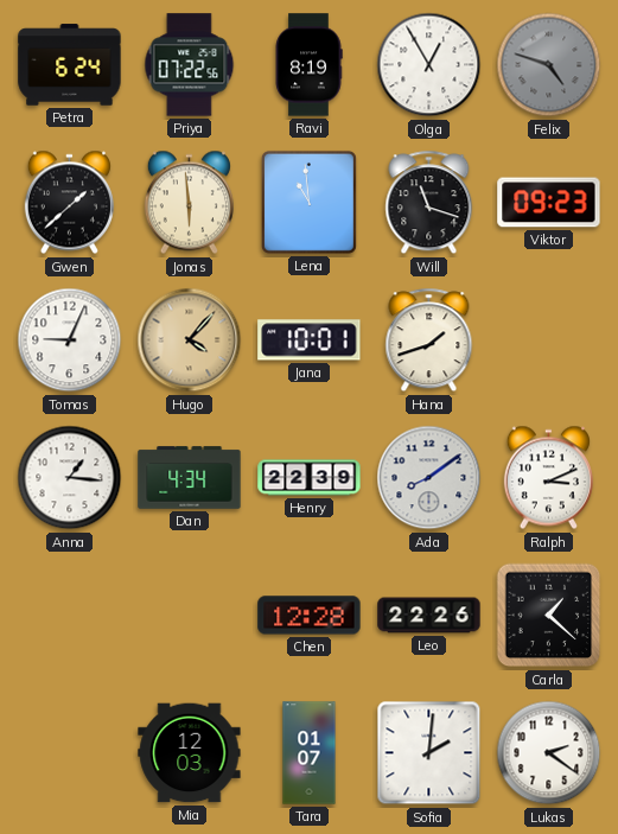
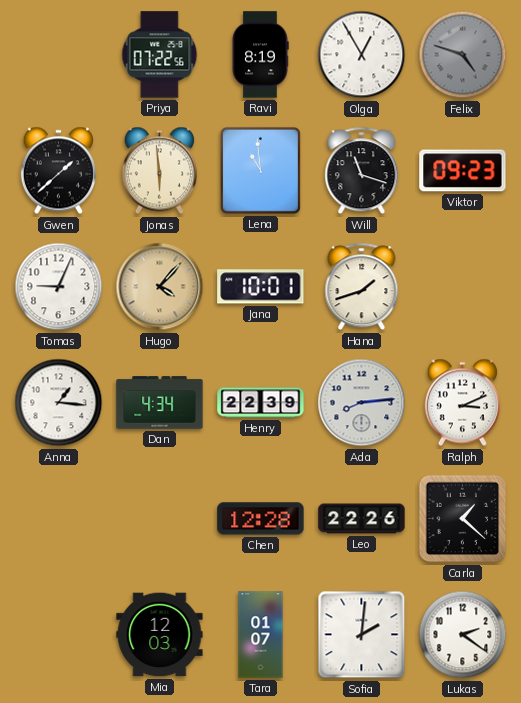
Petra: 6:24 -> none (70, 65)
Ada: 8:09 -> 8:14 (362, 403)
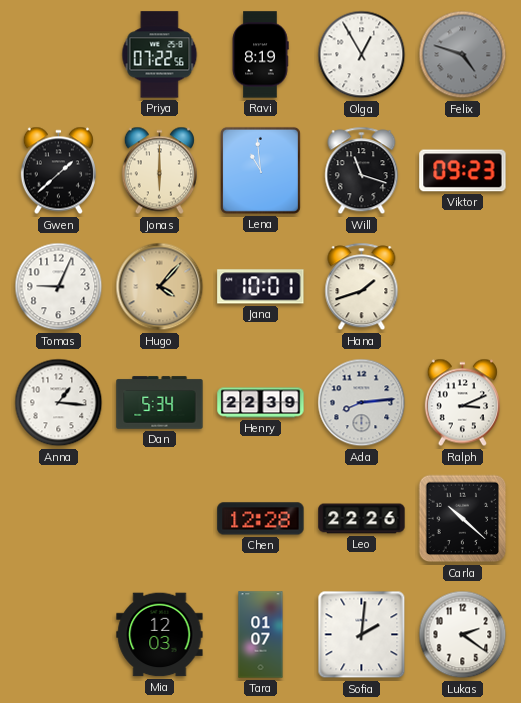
Jonas: 5:59 -> 6:00 (159, 171)
Dan: 4:34 -> 5:34 (160, 403)
Carla: 1:22 -> 10:22 (463, 519)
